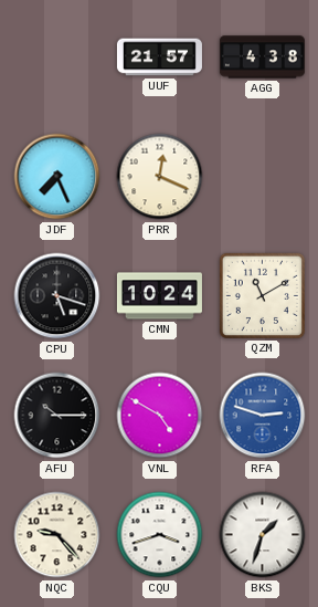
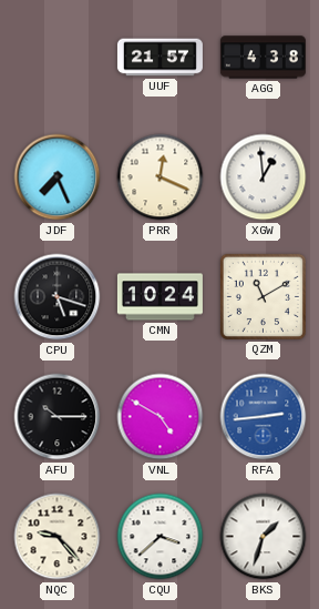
XGW: none -> 12:59 (264, 177)
RFA: 2:48 -> 2:44 (264, 417)
CQU: 3:42 -> 3:38 (161, 537)
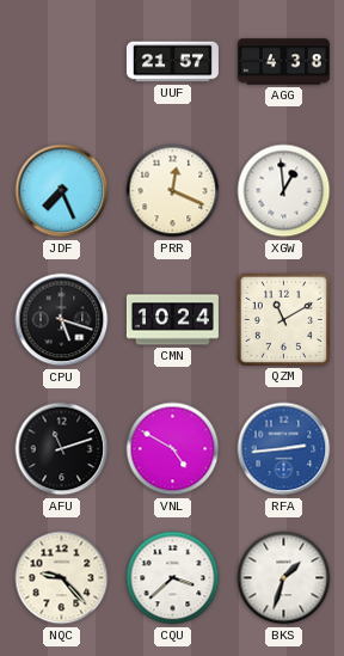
AFU: 10:15 -> 11:12 (62, 449)
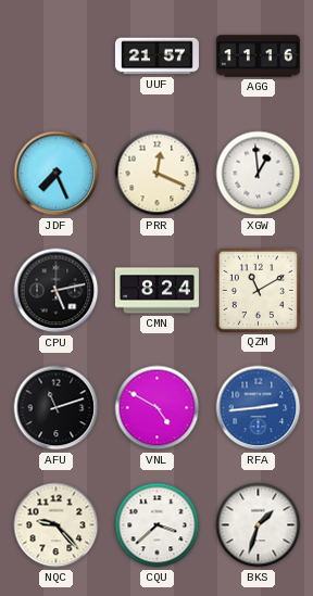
AGG: 4:38 -> 11:16 (258, 56)
CPU: 5:18 -> 5:13 (57, 291)
CMN: 10:24 -> 8:24 (156, 291)
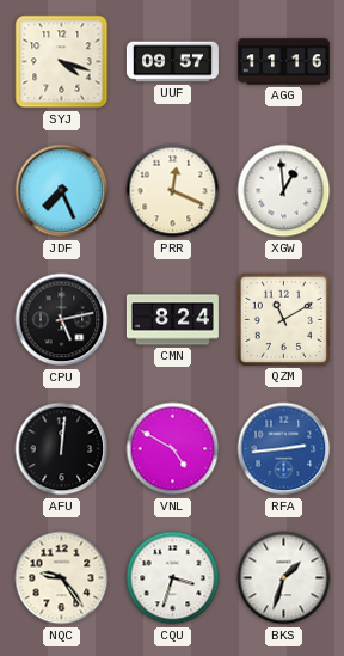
SYJ: none -> 4:18 (62, 62)
UUF: 21:57 -> 09:57 (172, 62)
AFU: 11:12 -> 12:01 (62, 449)
NQC: 9:23 -> 9:24 (62, 578)
CQU: 3:38 -> 3:33 (173, 578)
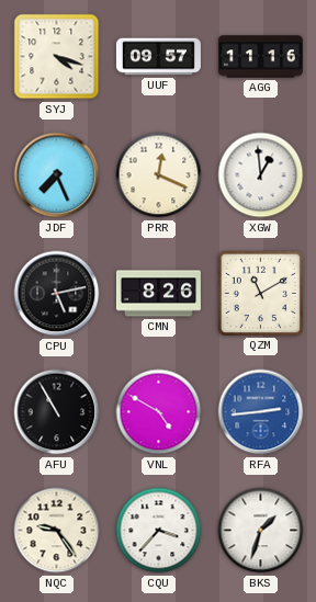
CMN: 8:24 -> 8:26 (158, 294)
AFU: 12:01 -> 10:55 (57, 412)
CQU: 3:33 -> 3:37 (159, 531)
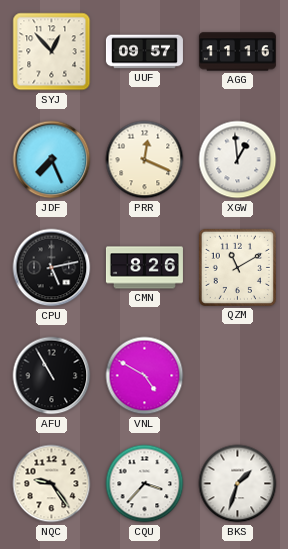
SYJ: 4:18 -> 12:53 (52, 52)
RFA: 2:44 -> none (261, 412)
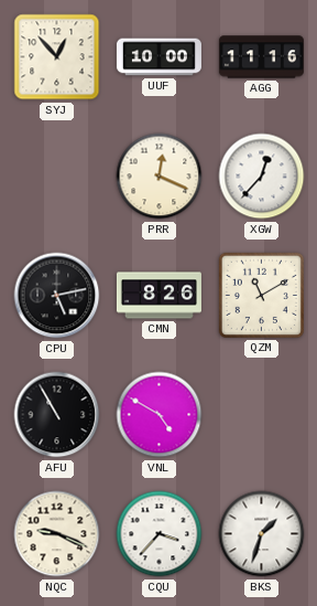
UUF: 09:57 -> 10:00 (158, 57)
JDF: 7:26 -> none (52, 160)
XGW: 12:59 -> 12:37 (262, 177)
NQC: 9:24 -> 9:19 (57, 534)
